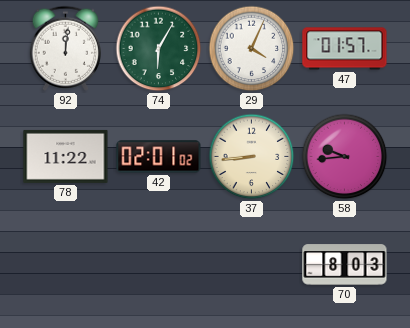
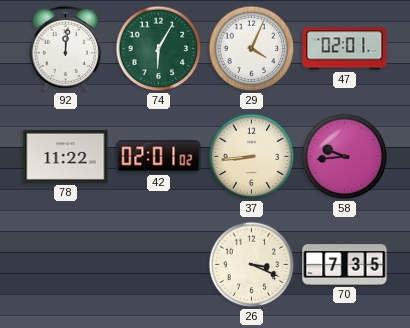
47: 01:57 -> 02:01 (345, 49)
26: none -> 3:19 (252, 265)
70: 8:03 -> 7:35 (345, 265)
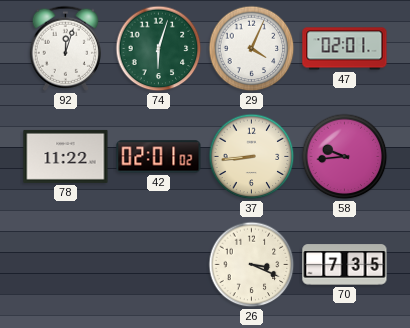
92: 12:01 -> 12:03 (65, 48)
74: 6:05 -> 6:03 (159, 49)
